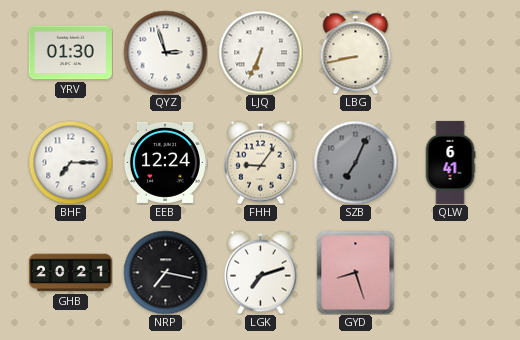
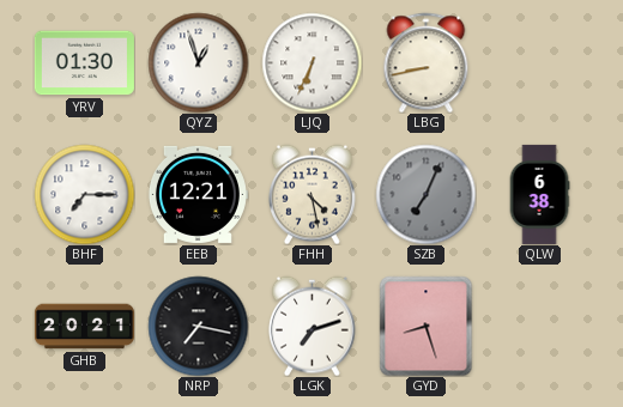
QYZ: 2:57 -> 12:57 (198, 62)
EEB: 12:24 -> 12:21 (198, 194)
FHH: 9:06 -> 4:28 (311, 194)
QLW: 6:41 -> 6:38 (539, 194)
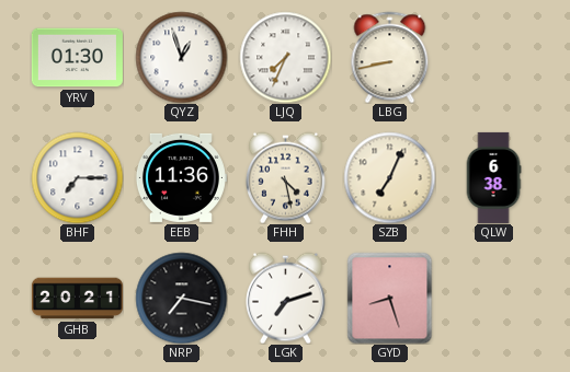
LJQ: 6:34 -> 7:34 (285, 57)
EEB: 12:21 -> 11:36 (181, 177)
SZB dial: grey -> cream (389, 177)
